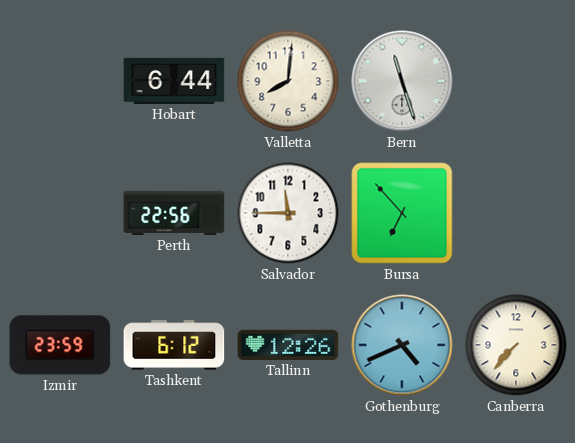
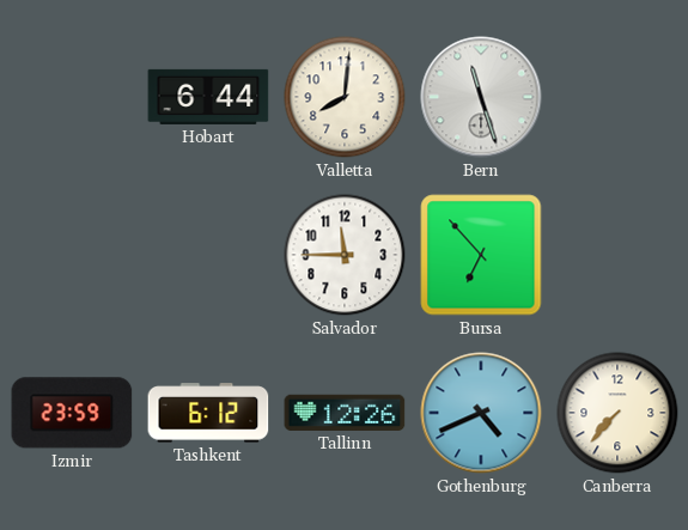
Perth: 22:56 -> none (174, 213)
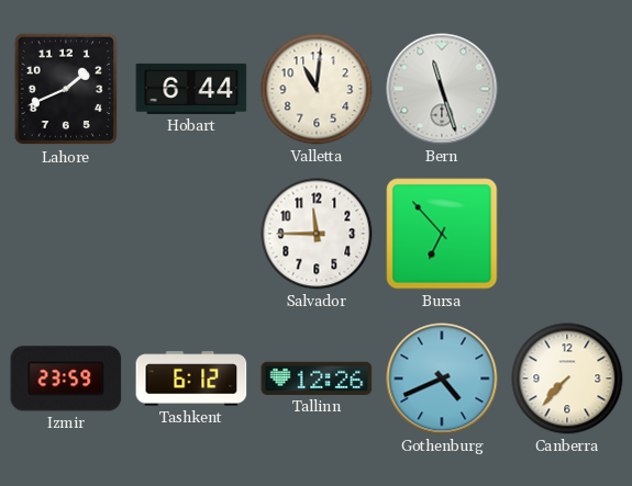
Lahore: none -> 1:41 (66, 89)
Valletta: 8:01 -> 11:01 (317, 89)
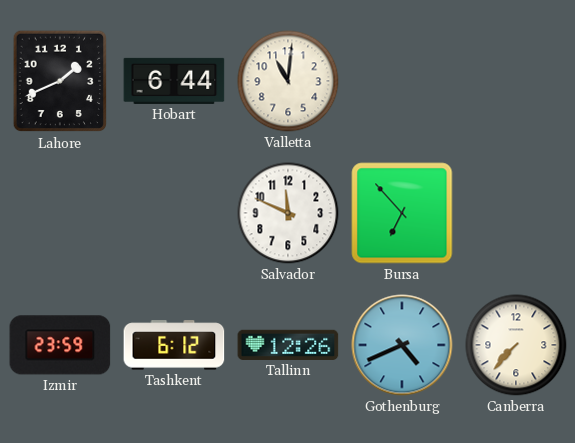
Bern: 11:27 -> none (442, 89)
Salvador: 11:45 -> 11:49 (288, 213)
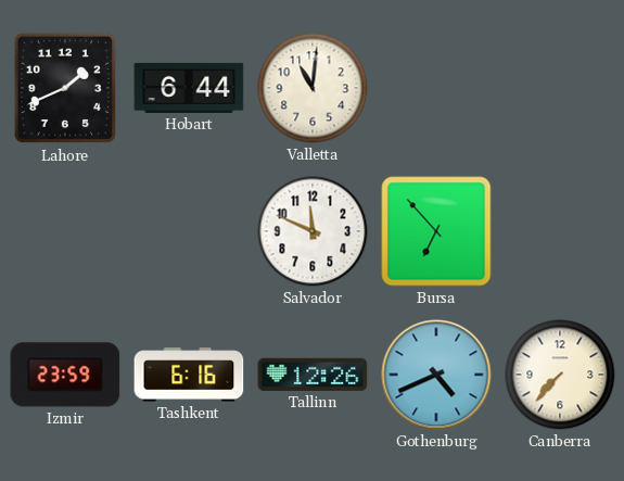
Tashkent: 6:12 -> 6:16 (189, 375)
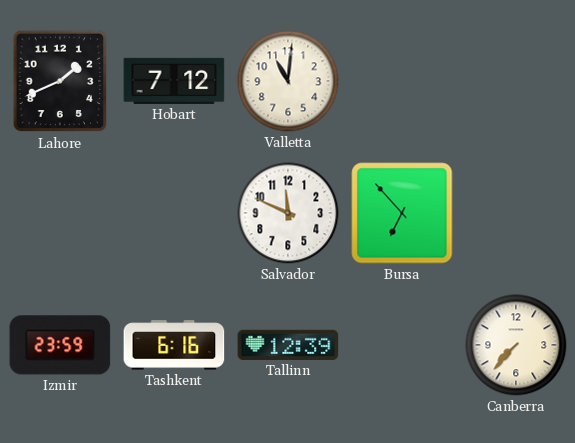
Hobart: 6:44 -> 7:12 (174, 81)
Tallinn: 12:26 -> 12:39 (288, 345)
Gothenburg: 4:41 -> none (436, 375)
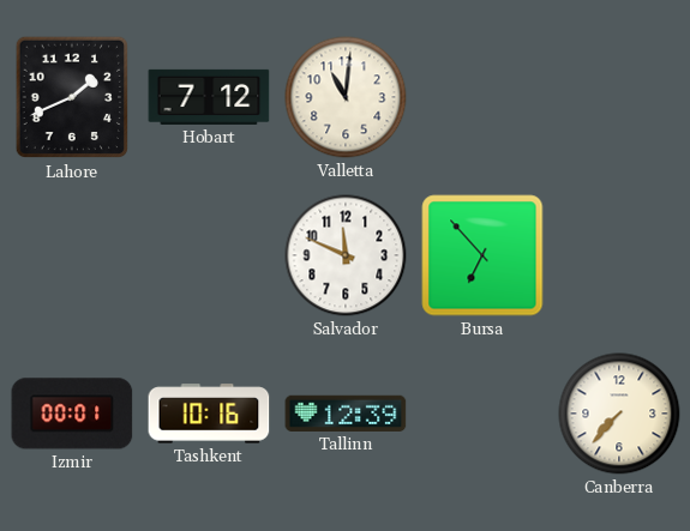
Izmir: 23:59 -> 00:01 (72, 414)
Tashkent: 6:16 -> 10:16 (209, 414)
